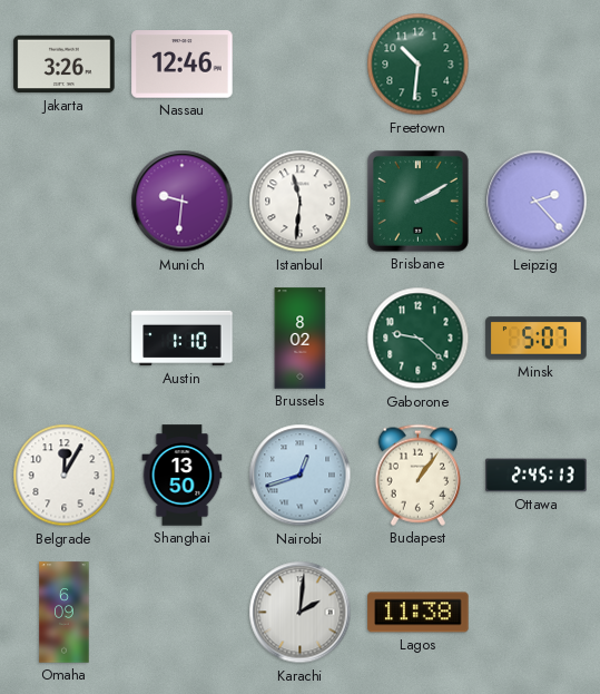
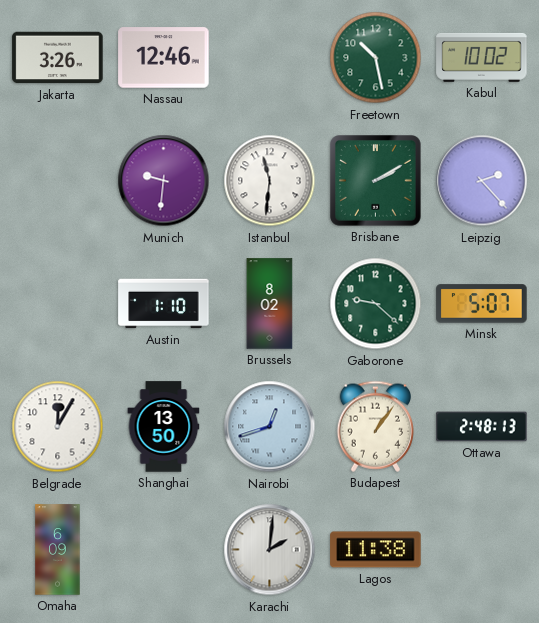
Freetown: 10:31 -> 10:28 (376, 58)
Kabul: none -> 10:02 (482, 57)
Ottawa: 2:45 -> 2:48 (482, 427)
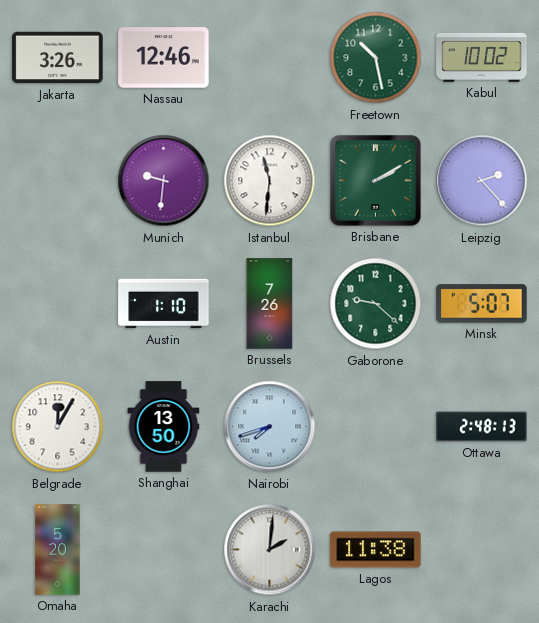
Brussels: 8:02 -> 7:26 (270, 304)
Nairobi: 12:42 -> 7:42 (270, 427)
Budapest: 1:06 -> none (376, 426)
Omaha: 6:09 -> 5:20 (58, 550)
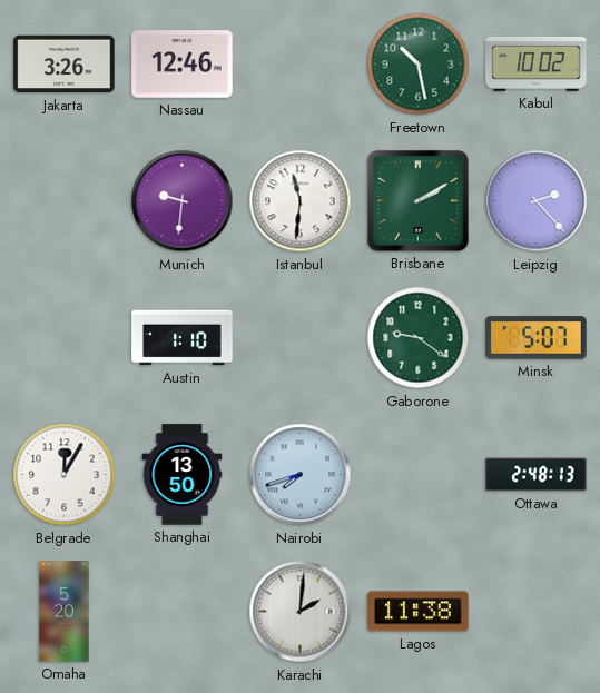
Brussels: 7:26 -> none (270, 304)
Gaborone: 9:22 -> 9:21 (419, 338)
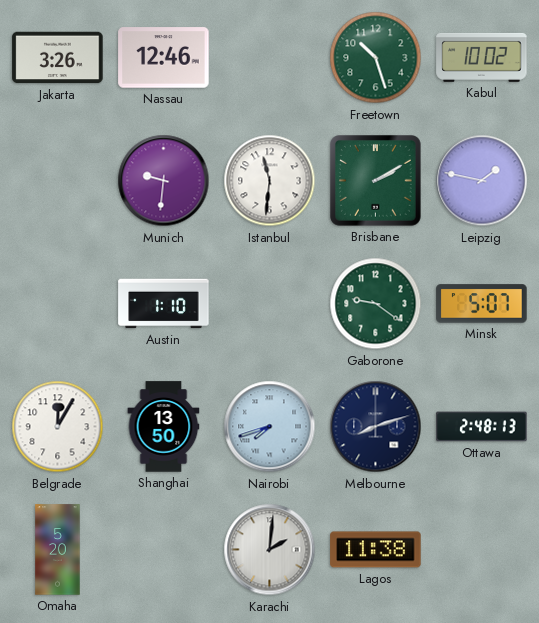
Freetown: 10:28 -> 10:27 (376, 58)
Leipzig: 2:23 -> 1:47 (482, 181)
Melbourne: none -> 8:12 (376, 427)
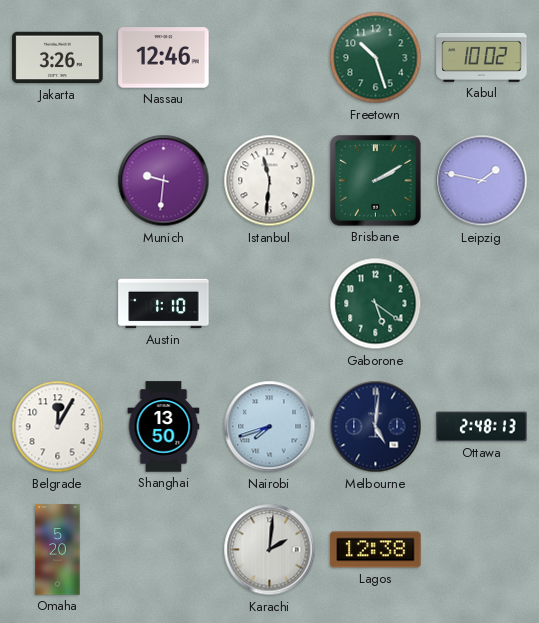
Gaborone: 9:21 -> 5:21 (376, 304)
Minsk: 5:07 -> none (482, 304)
Melbourne: 8:12 -> 5:01 (376, 427)
Lagos: 11:38 -> 12:38 (376, 550)
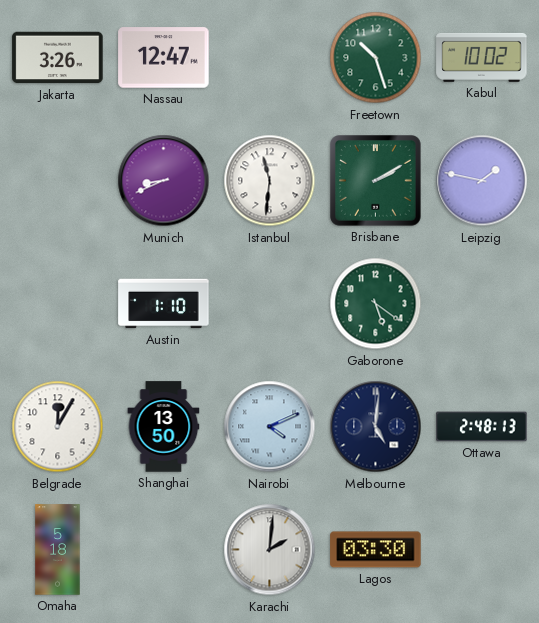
Nassau: 12:46 -> 12:47 (164, 58)
Munich: 9:31 -> 8:41 (164, 181)
Nairobi: 7:42 -> 4:11 (270, 427)
Omaha: 5:20 -> 5:18 (58, 550)
Lagos: 12:38 -> 03:30 (376, 550)
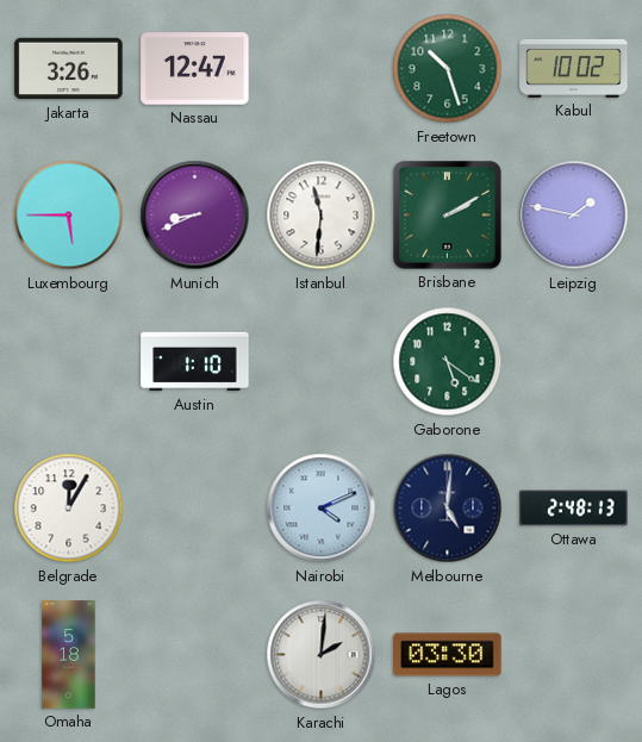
Luxembourg: none -> 5:45 (69, 216)
Shanghai: 13:50 -> none (164, 427)
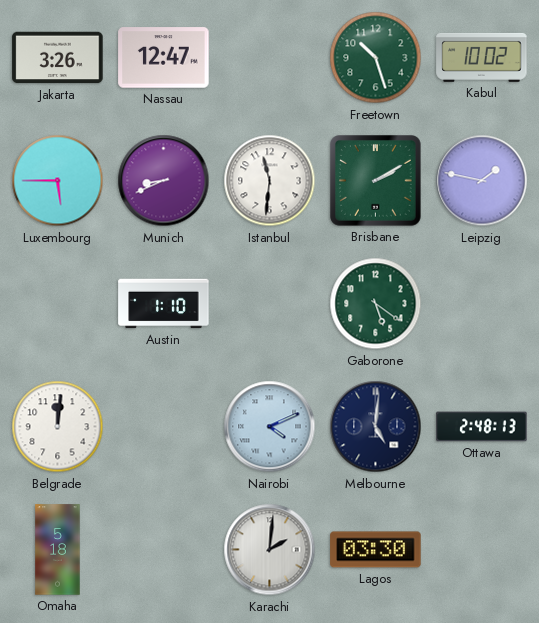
Belgrade: 12:05 -> 12:01 (58, 427)
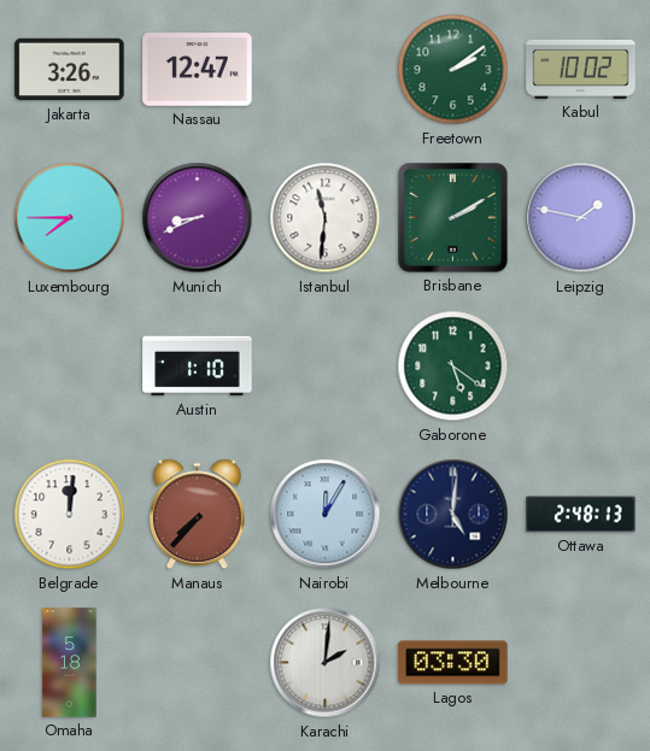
Freetown: 10:27 -> 2:09 (453, 70)
Luxembourg: 5:45 -> 7:45 (70, 218)
Manaus: none -> 7:37 (198, 515)
Nairobi: 4:11 -> 12:05 (326, 515)
